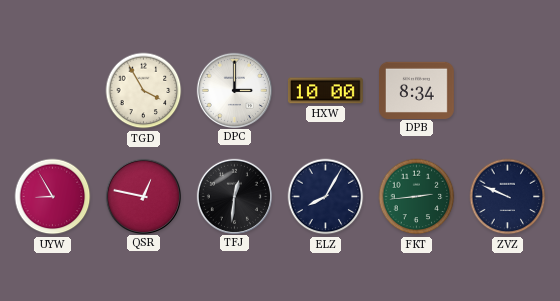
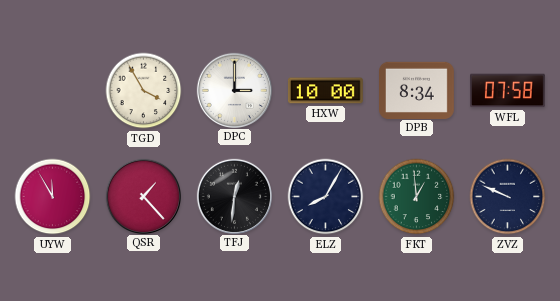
WFL: none -> 07:58 (508, 91)
UYW: 8:55 -> 11:55 (53, 197)
QSR: 12:47 -> 1:23 (143, 196)
FKT: 2:44 -> 12:59 (417, 197)
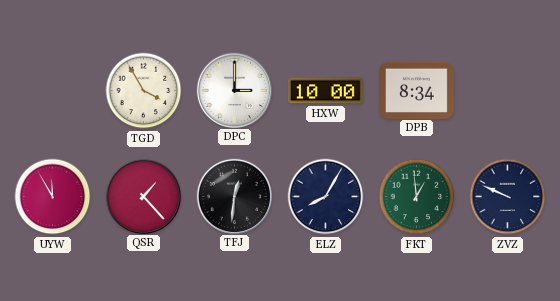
WFL: 07:58 -> none (508, 91)
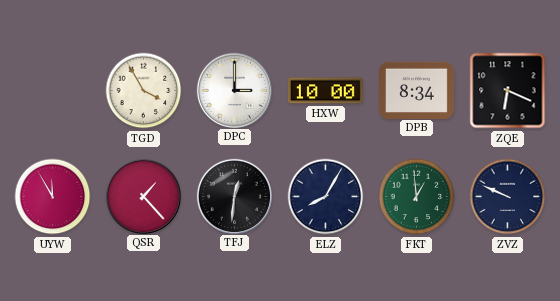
ZQE: none -> 6:19 (508, 91)
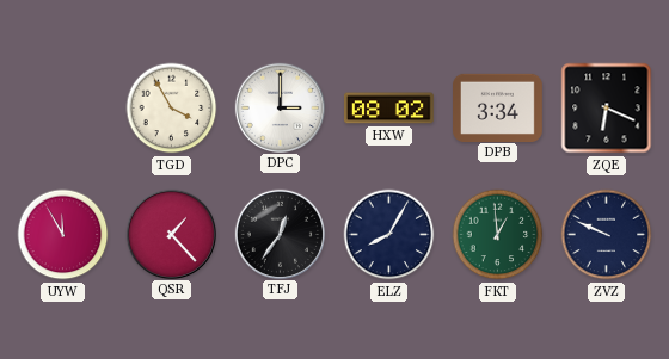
HXW: 10:00 -> 08:02 (389, 109)
DPB: 8:34 -> 3:34 (498, 107)
TFJ: 12:31 -> 12:36 (280, 234)
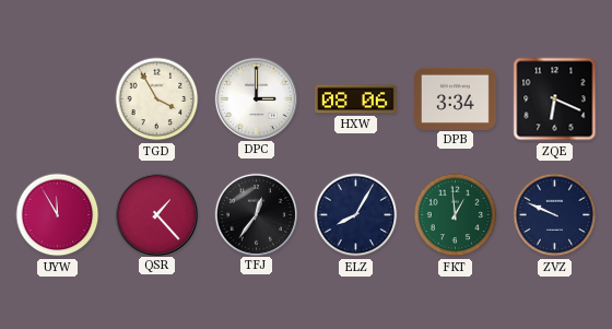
HXW: 08:02 -> 08:06 (356, 99)
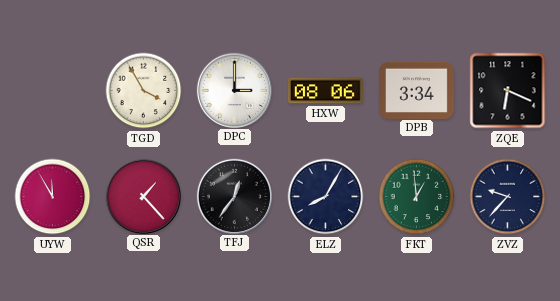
ZVZ: 9:49 -> 9:37 (508, 197)
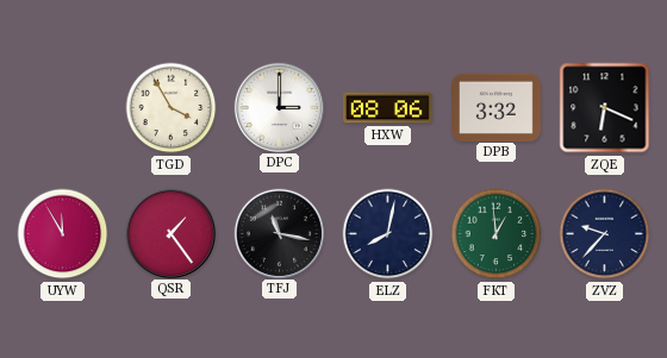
DPB: 3:34 -> 3:32 (497, 107)
QSR: 1:23 -> 1:24 (170, 233)
TFJ: 12:36 -> 11:17 (279, 233)
ELZ: 8:05 -> 8:02 (388, 234)
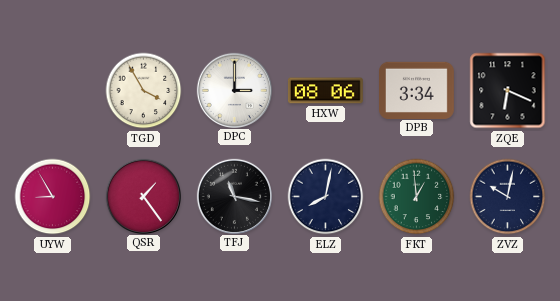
DPB: 3:32 -> 3:34 (417, 90)
UYW: 11:55 -> 8:55 (53, 197)
ZVZ: 9:37 -> 10:02 (508, 197)
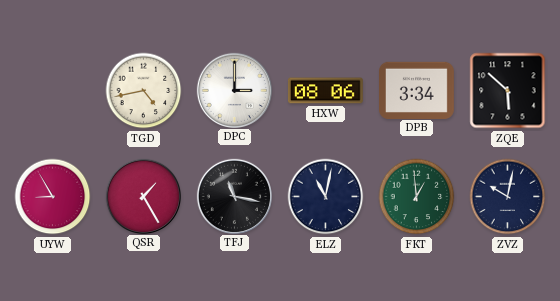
TGD: 3:55 -> 4:43 (144, 91)
ZQE: 6:19 -> 5:52 (508, 91)
QSR: 1:24 -> 1:25 (143, 196)
ELZ: 8:02 -> 11:02 (326, 197)
